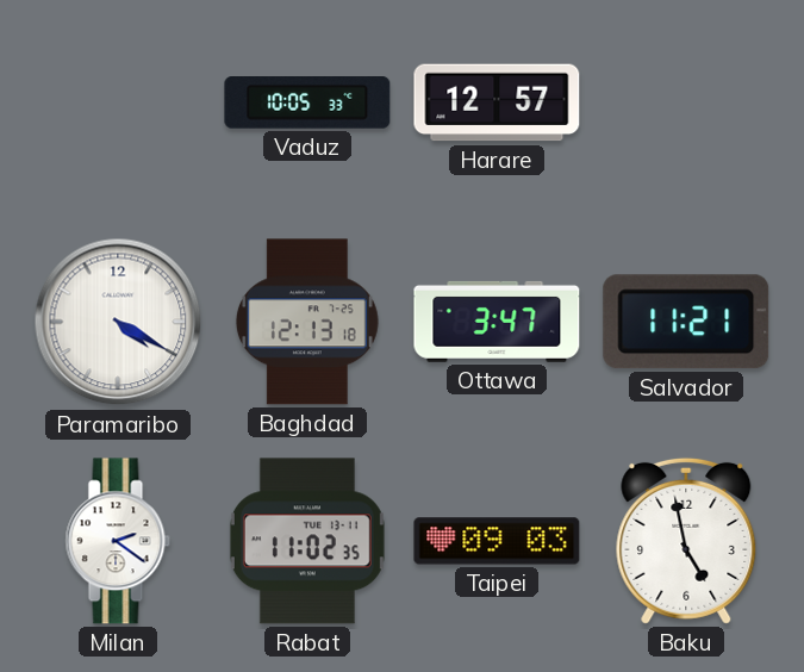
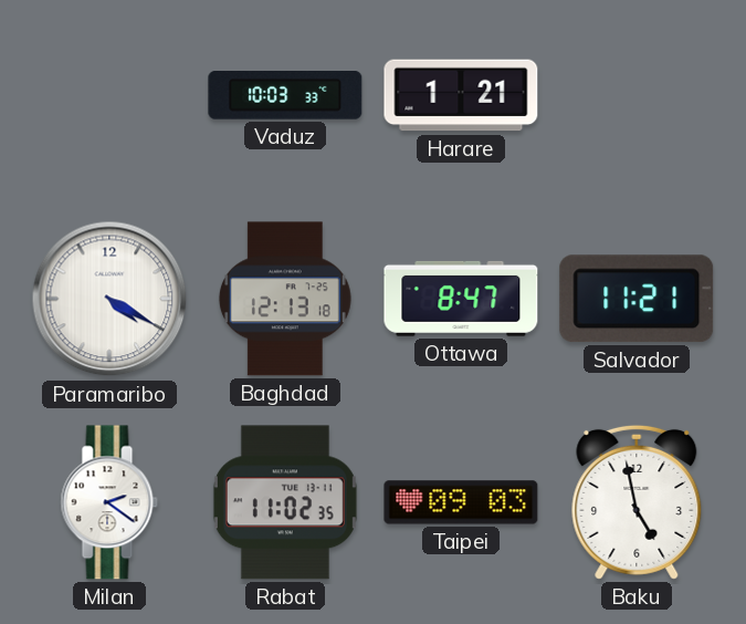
Vaduz: 10:05 -> 10:03 (285, 95)
Harare: 12:57 -> 1:21 (461, 95)
Ottawa: 3:47 -> 8:47 (461, 299)
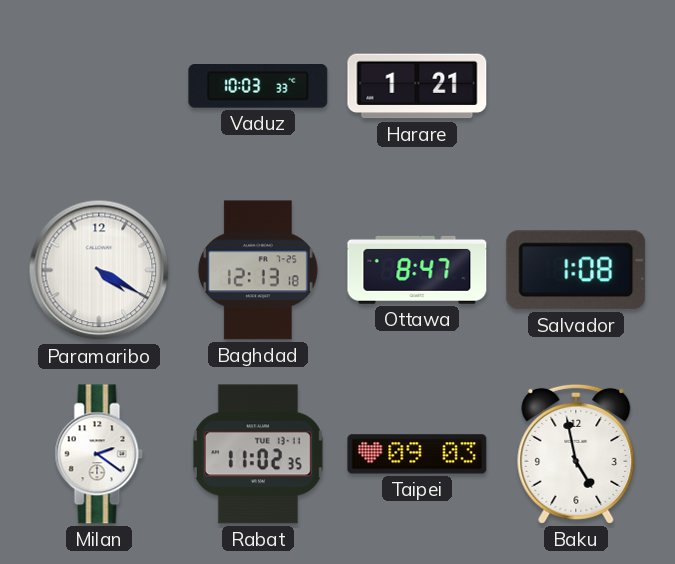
Salvador: 11:21 -> 1:08 (576, 270)
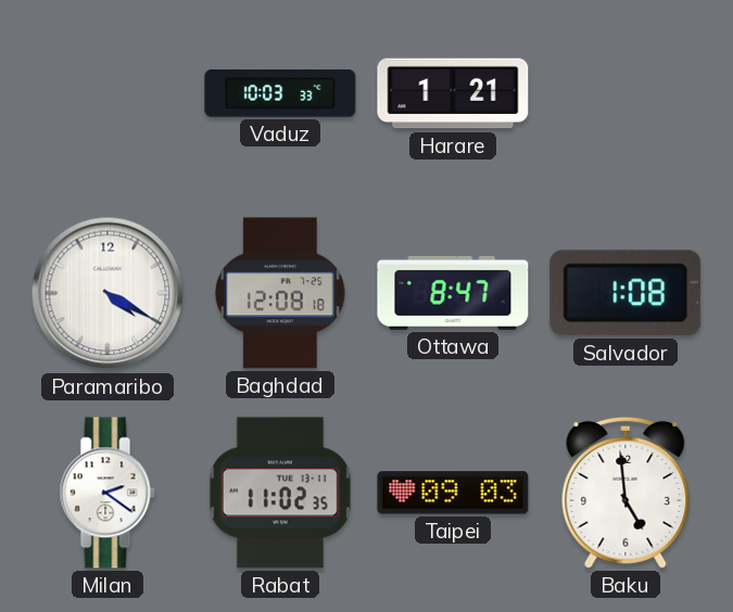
Baghdad: 12:13 -> 12:08 (280, 293)
Baku: 4:58 -> 4:59 (625, 493)
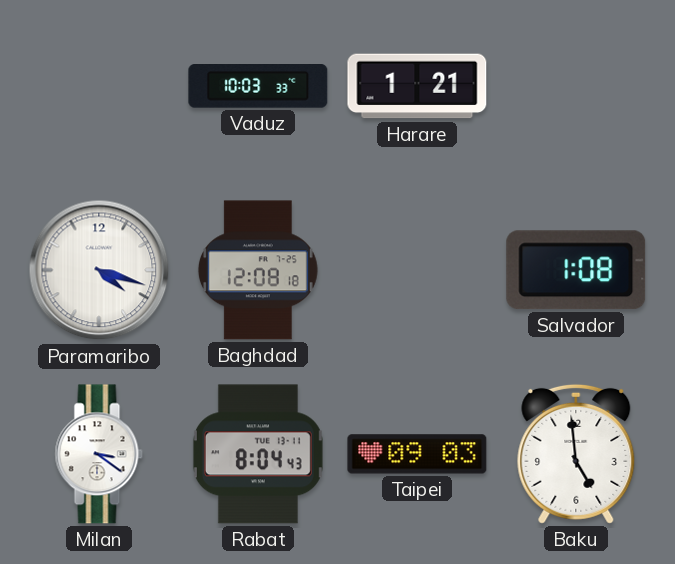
Paramaribo: 4:20 -> 4:18 (99, 270)
Ottawa: 8:47 -> none (453, 293)
Milan: 2:21 -> 3:21 (99, 454)
Rabat: 11:02 -> 8:04 (258, 454)
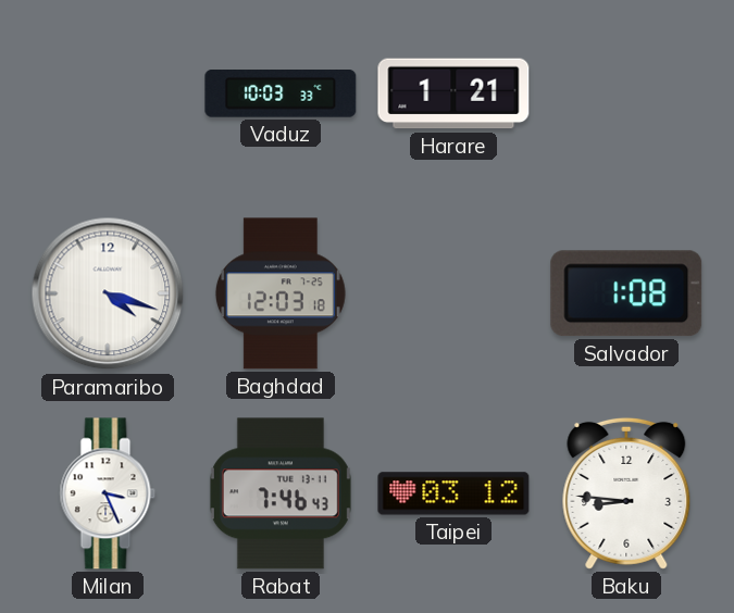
Baghdad: 12:08 -> 12:03 (281, 293)
Milan: 3:21 -> 3:26 (108, 493)
Rabat: 8:04 -> 7:46 (281, 493)
Taipei: 09:03 -> 03:12 (453, 493)
Baku: 4:59 -> 8:46 (626, 493)
